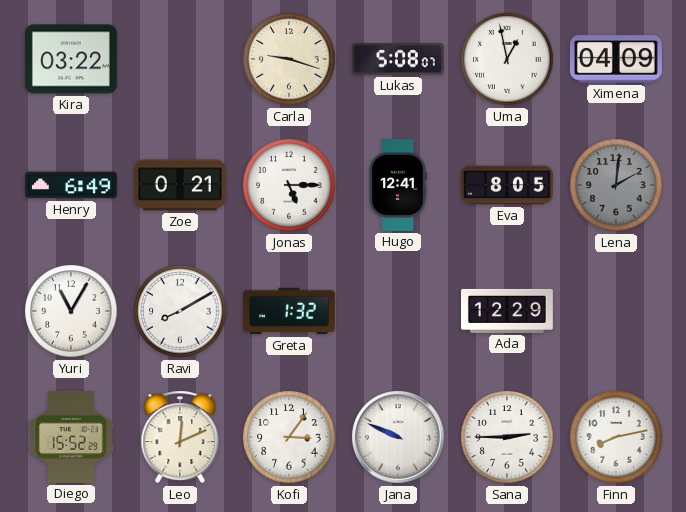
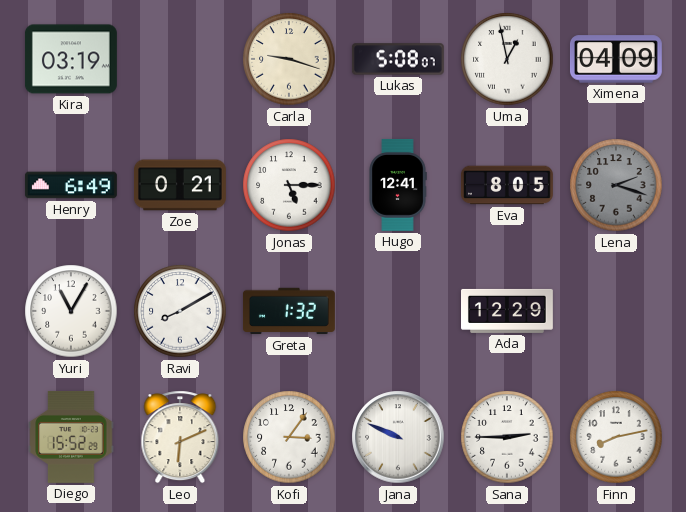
Kira: 03:22 -> 03:19 (71, 59)
Lena: 2:01 -> 2:18 (616, 185)
Leo: 12:11 -> 6:11 (180, 437)
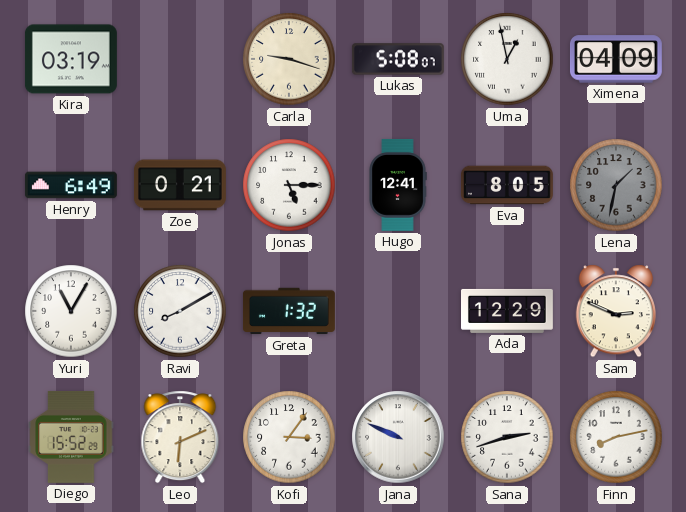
Lena: 2:18 -> 1:32 (616, 185)
Sam: none -> 2:49 (616, 311)
Sana: 2:45 -> 2:42 (507, 437)
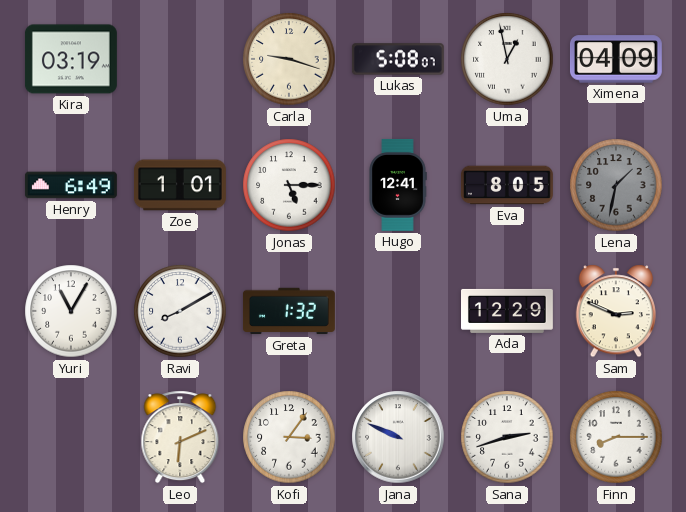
Zoe: 0:21 -> 1:01 (180, 185)
Diego: 15:52 -> none (71, 437)
Finn: 8:13 -> 8:15 (616, 437)
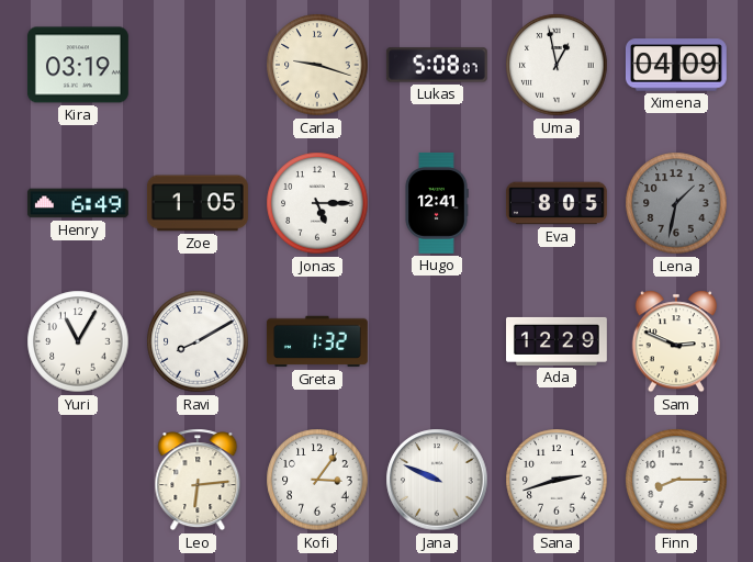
Zoe: 1:01 -> 1:05 (198, 203)
Leo: 6:11 -> 6:14 (198, 480)
